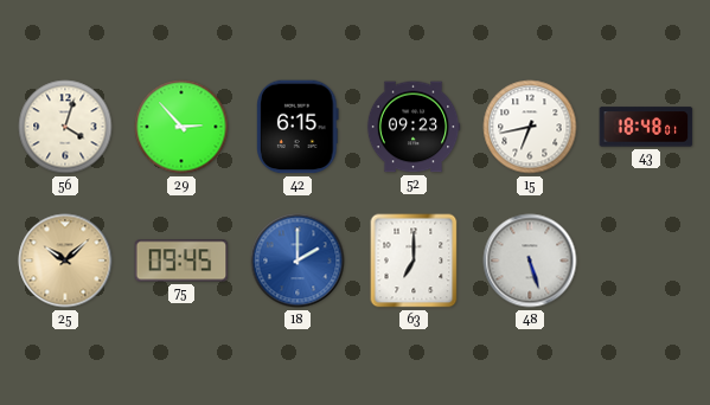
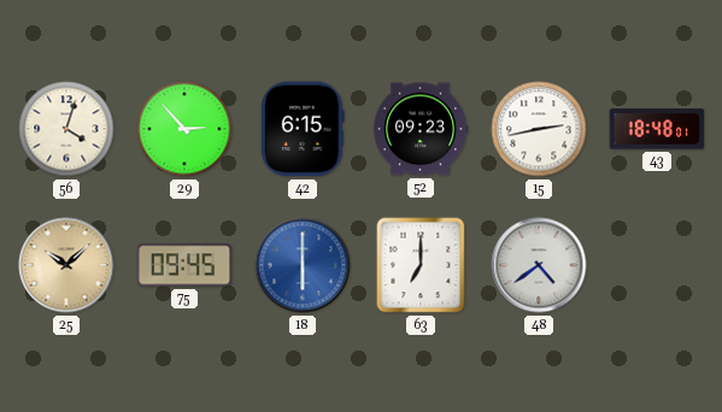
15: 6:43 -> 2:43 (539, 129)
18: 2:00 -> 6:00 (303, 265)
48: 5:27 -> 4:39 (539, 265)
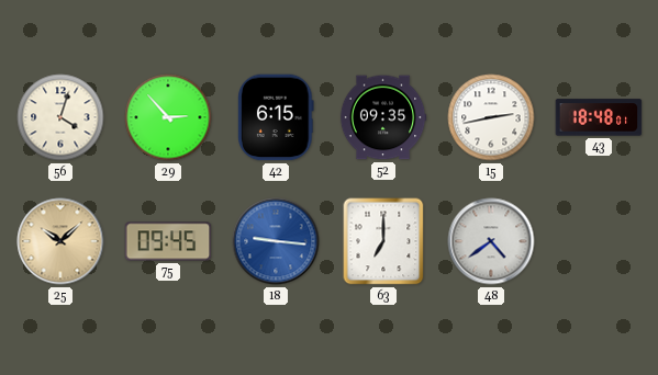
52: 09:23 -> 09:35 (383, 117)
18: 6:00 -> 9:16 (276, 241)
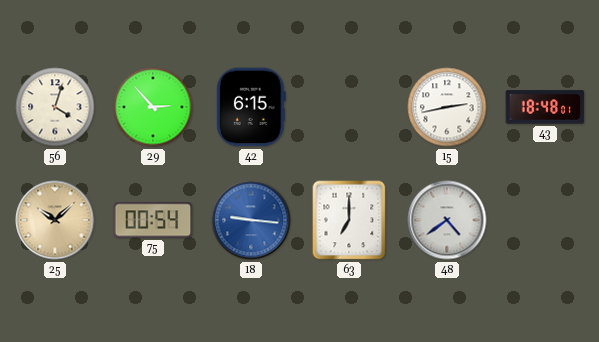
52: 09:35 -> none (383, 117)
75: 09:45 -> 00:54 (153, 220)
